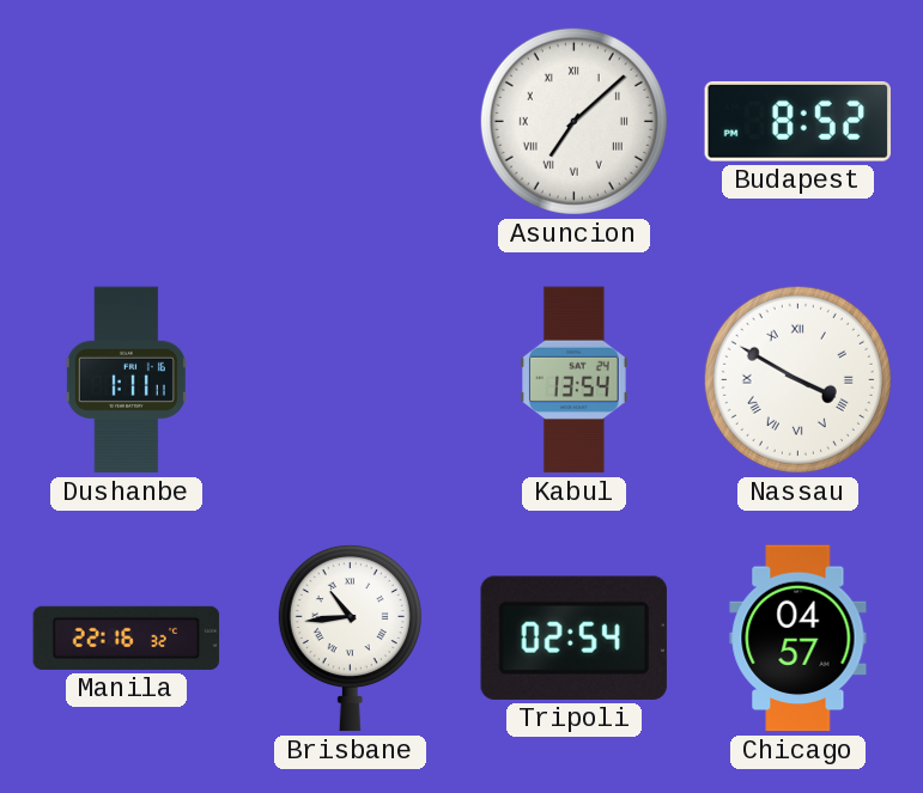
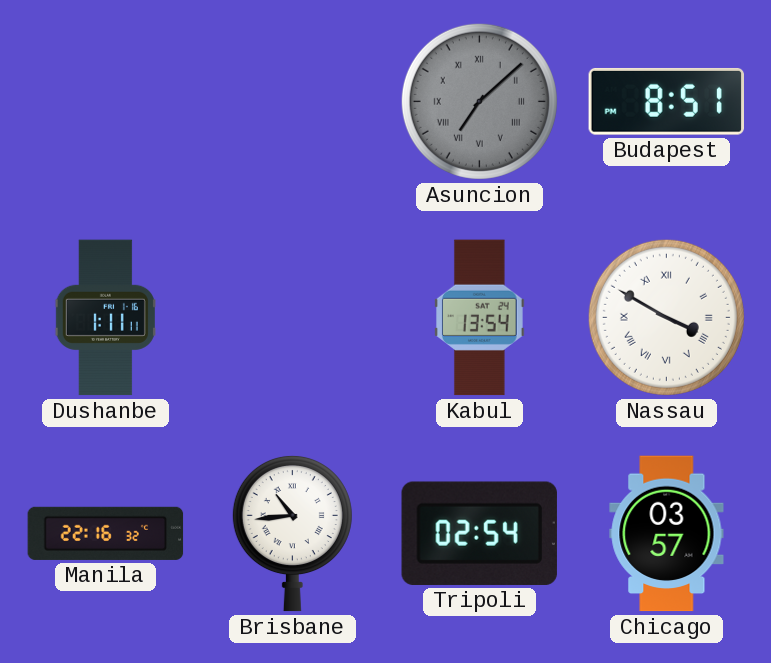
Asuncion dial: white -> grey (479, 101)
Budapest: 8:52 -> 8:51 (666, 101)
Chicago: 04:57 -> 03:57 (667, 534)
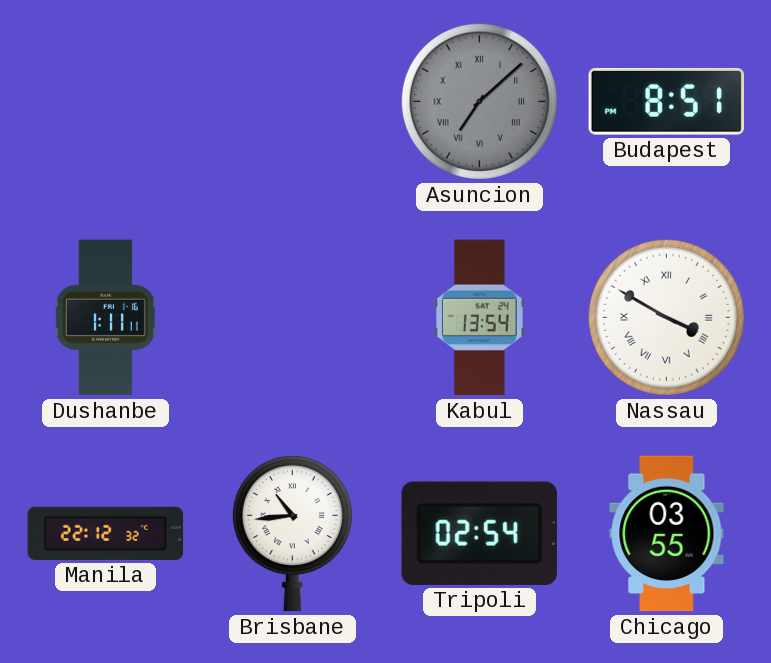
Manila: 22:16 -> 22:12 (106, 533)
Chicago: 03:57 -> 03:55 (667, 534)
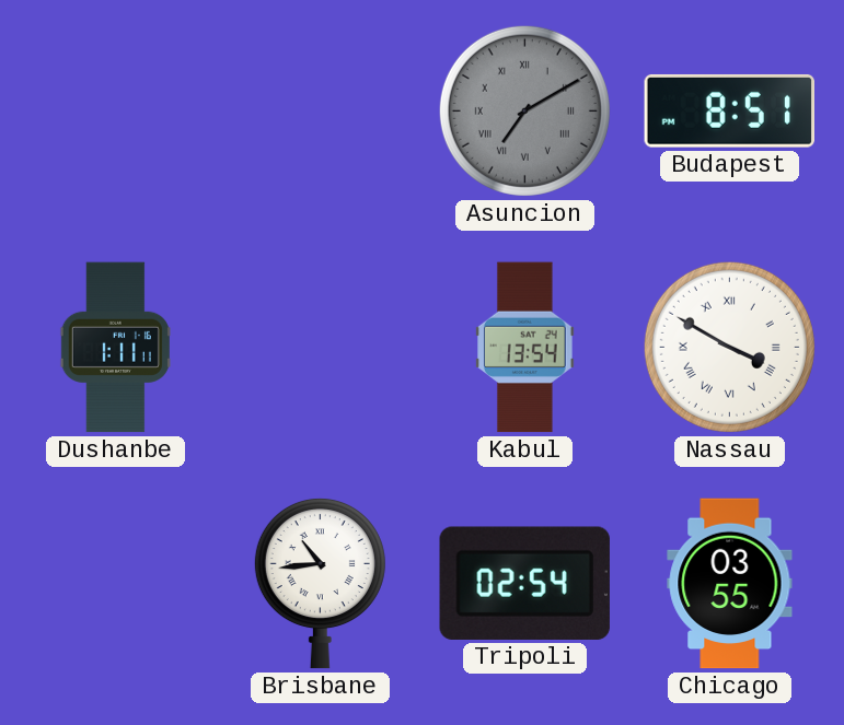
Asuncion: 7:08 -> 7:10 (524, 110)
Manila: 22:12 -> none (106, 533)
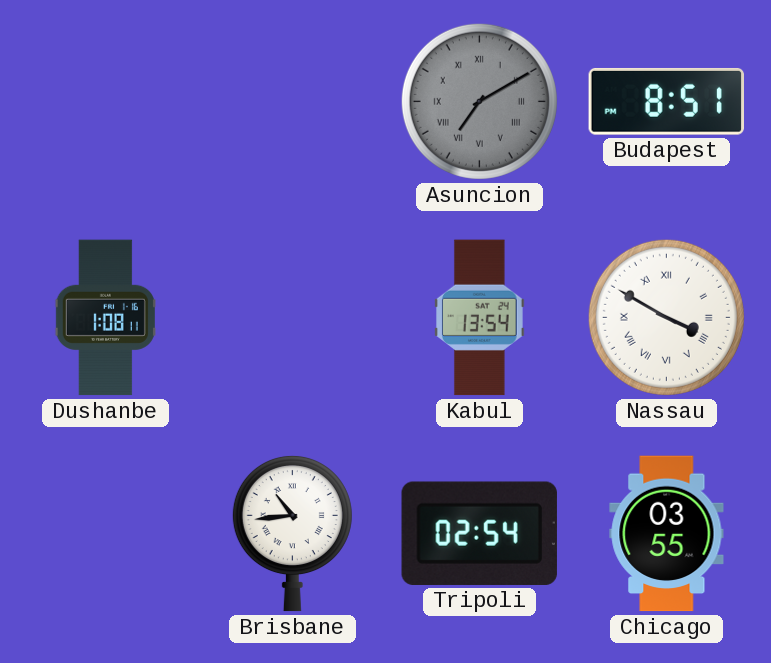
Dushanbe: 1:11 -> 1:08 (105, 318)
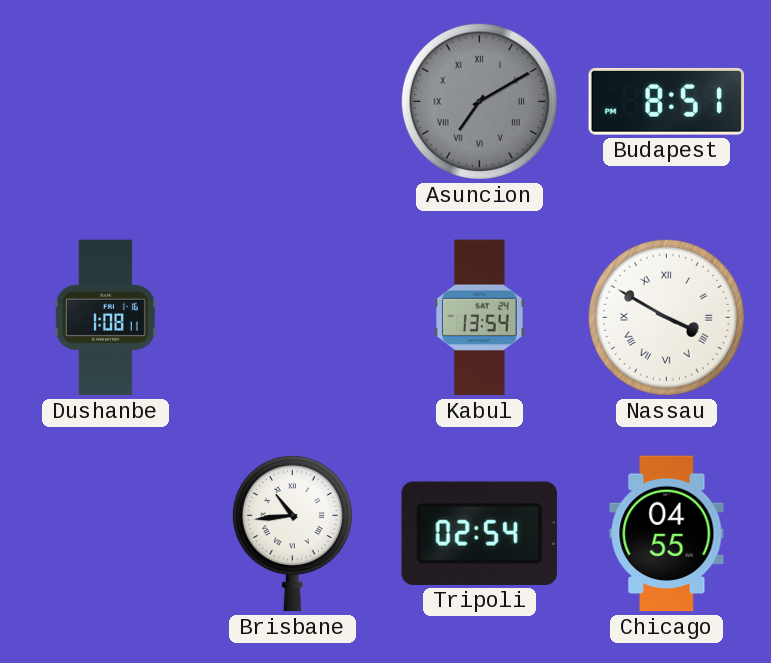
Chicago: 03:55 -> 04:55 (667, 534)
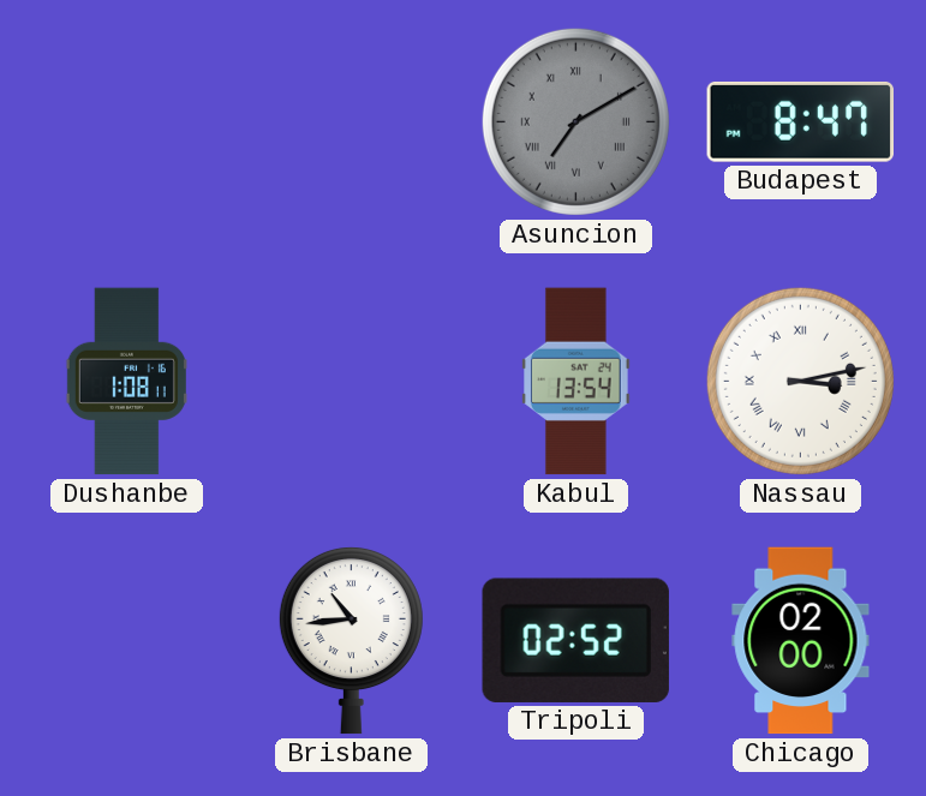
Budapest: 8:51 -> 8:47 (800, 121)
Nassau: 3:50 -> 3:13 (800, 381)
Tripoli: 02:54 -> 02:52 (575, 640)
Chicago: 04:55 -> 02:00 (801, 641)
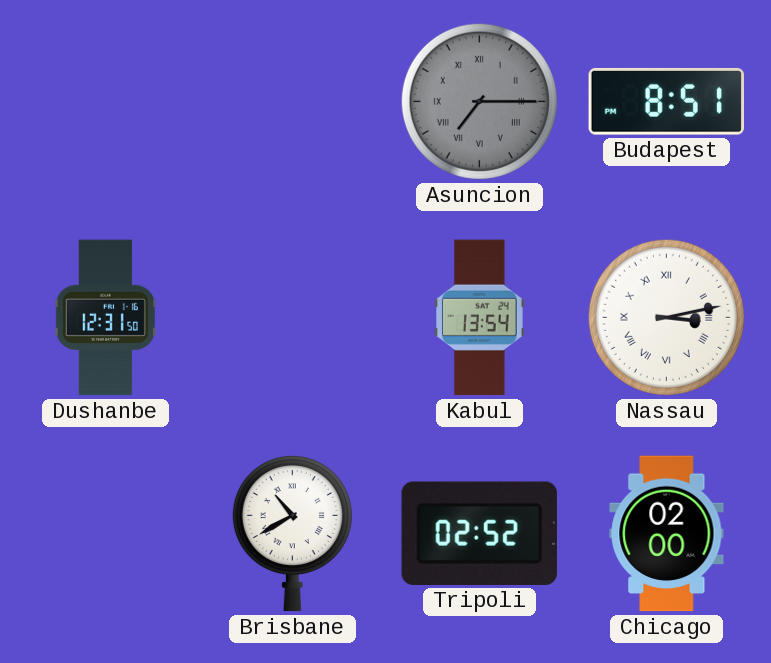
Asuncion: 7:10 -> 7:15 (479, 101)
Budapest: 8:47 -> 8:51 (666, 101)
Dushanbe: 1:08 -> 12:31 (105, 318)
Brisbane: 10:44 -> 10:40 (292, 533)
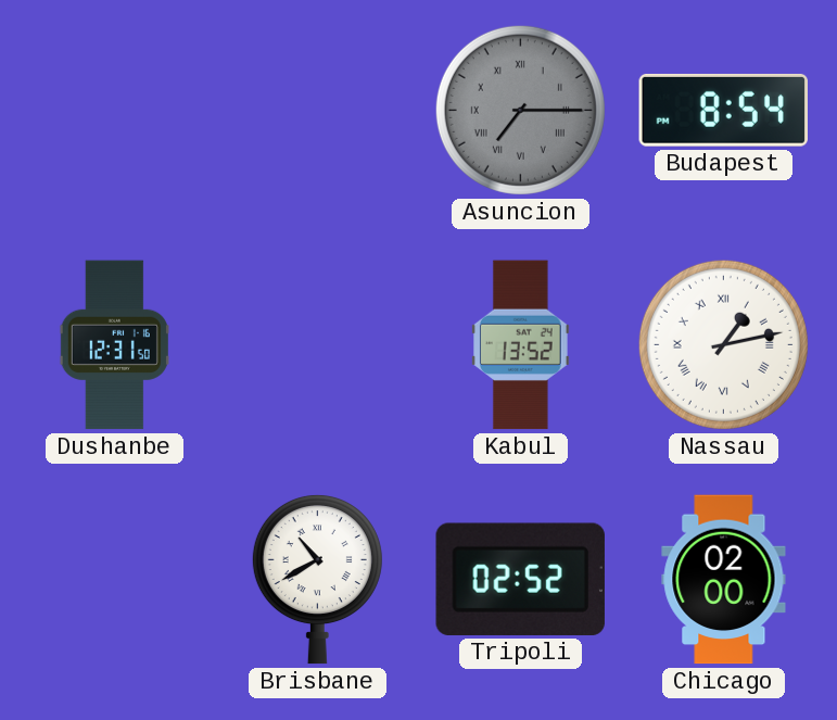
Budapest: 8:51 -> 8:54 (723, 110)
Kabul: 13:54 -> 13:52 (521, 345)
Nassau: 3:13 -> 1:13 (723, 344)
